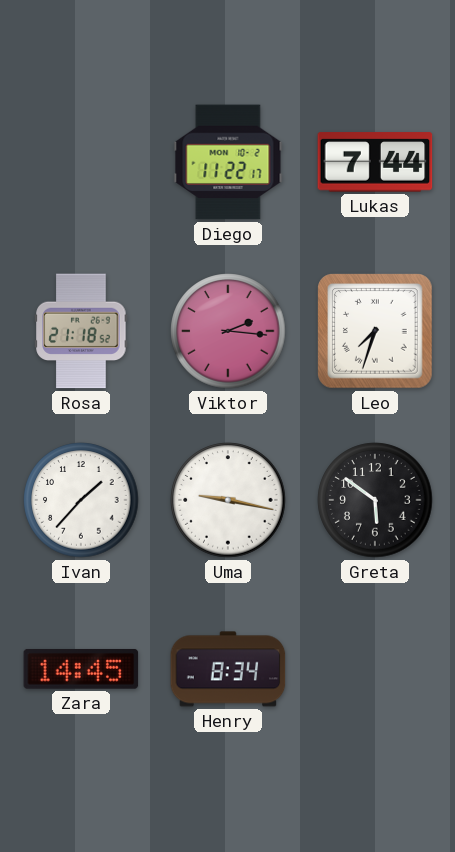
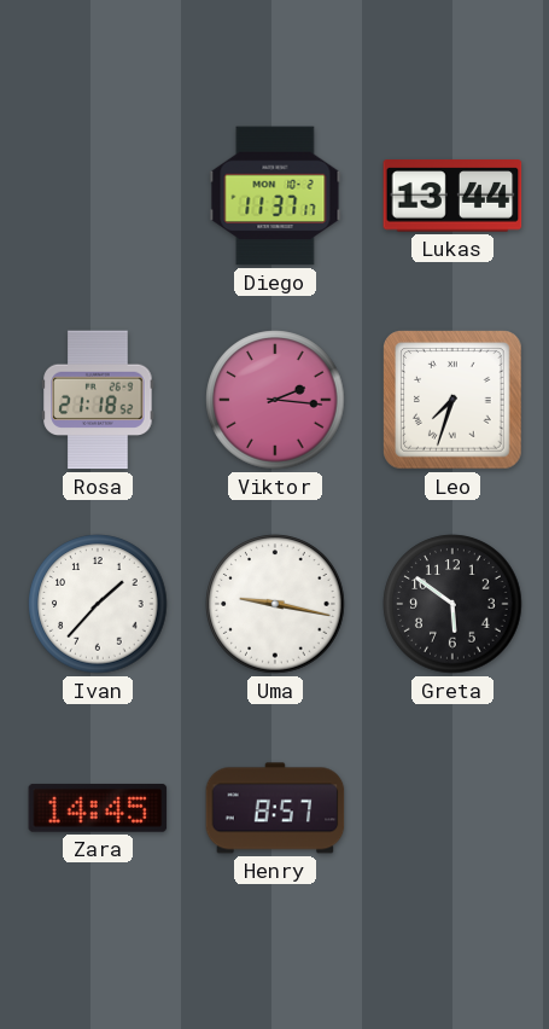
Diego: 11:22 -> 11:37 (275, 196)
Lukas: 7:44 -> 13:44 (452, 196)
Henry: 8:34 -> 8:57 (275, 808)
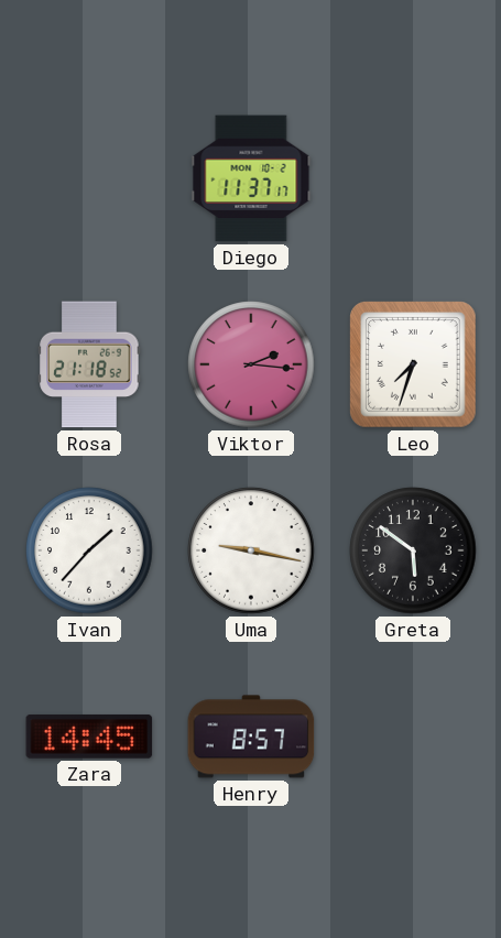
Lukas: 13:44 -> none (452, 196)
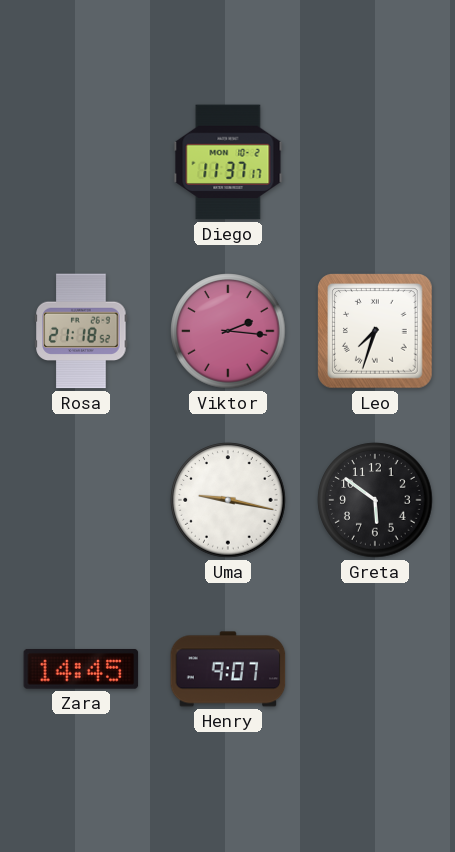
Ivan: 1:37 -> none (89, 550)
Henry: 8:57 -> 9:07 (228, 669)
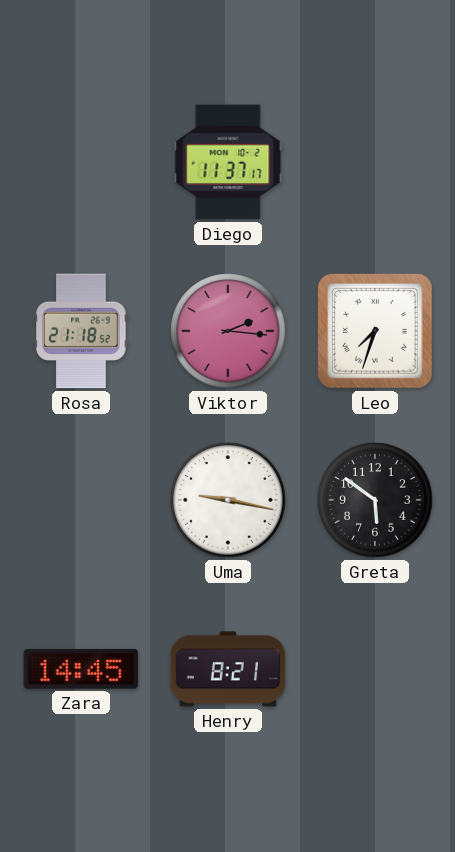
Henry: 9:07 -> 8:21 (228, 669)
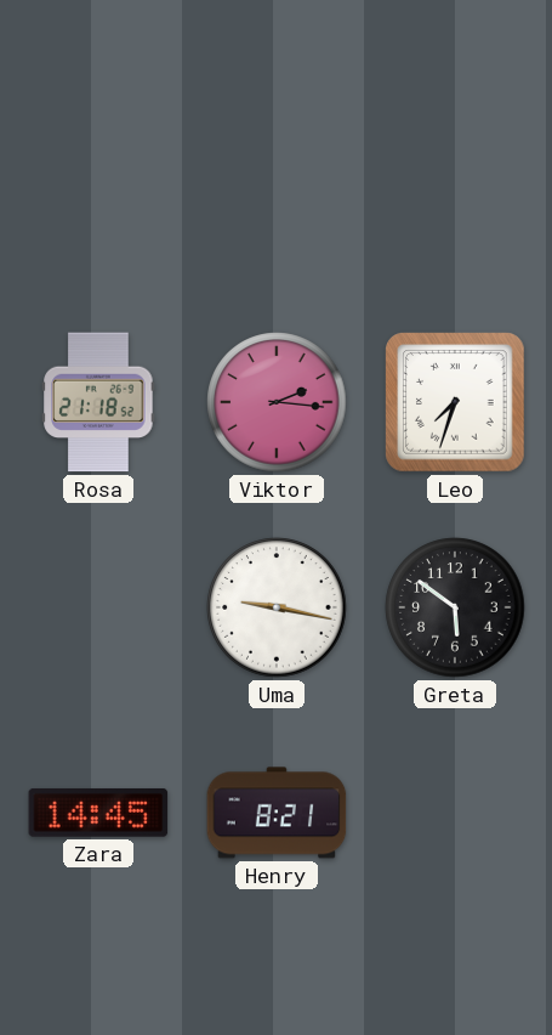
Diego: 11:37 -> none (228, 162)
